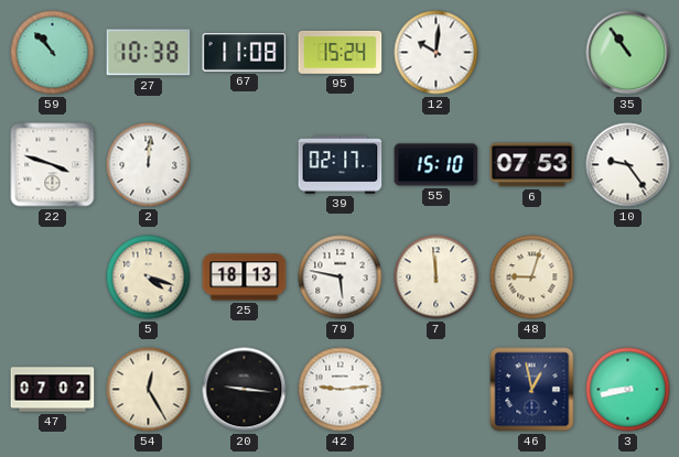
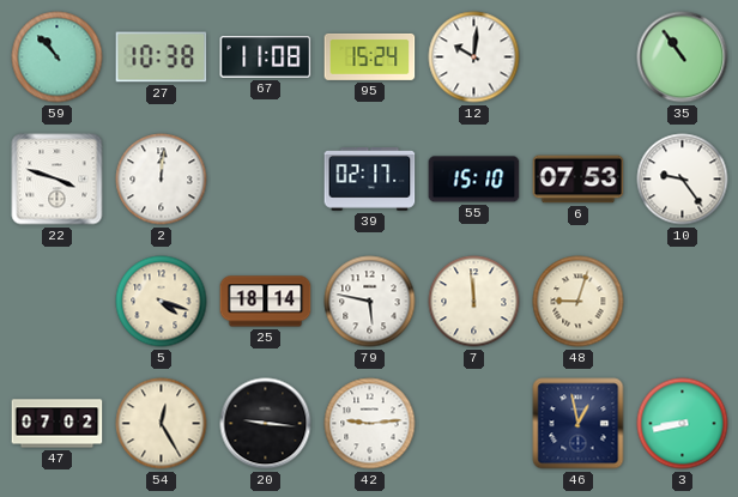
25: 18:13 -> 18:14 (266, 302)
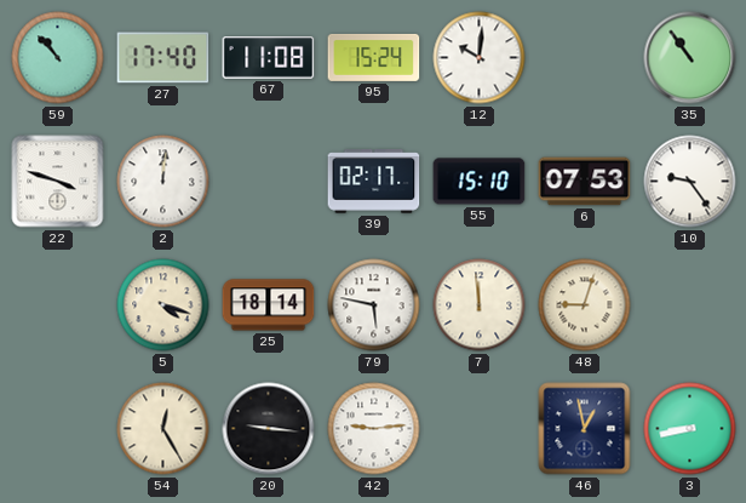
27: 10:38 -> 17:40 (163, 58)
47: 07:02 -> none (58, 424)
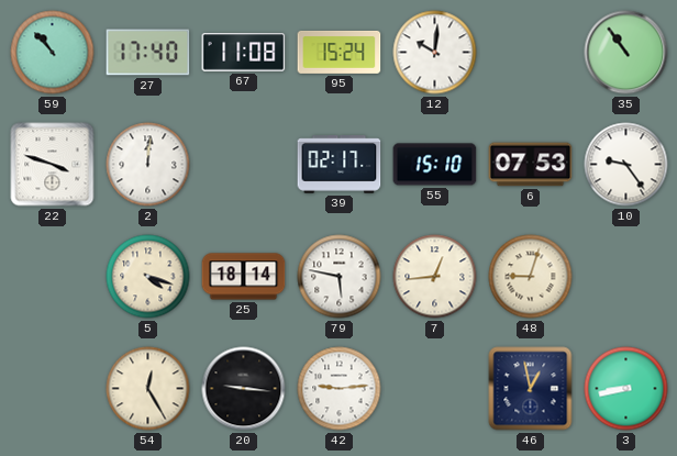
7: 11:59 -> 12:44 (435, 277)
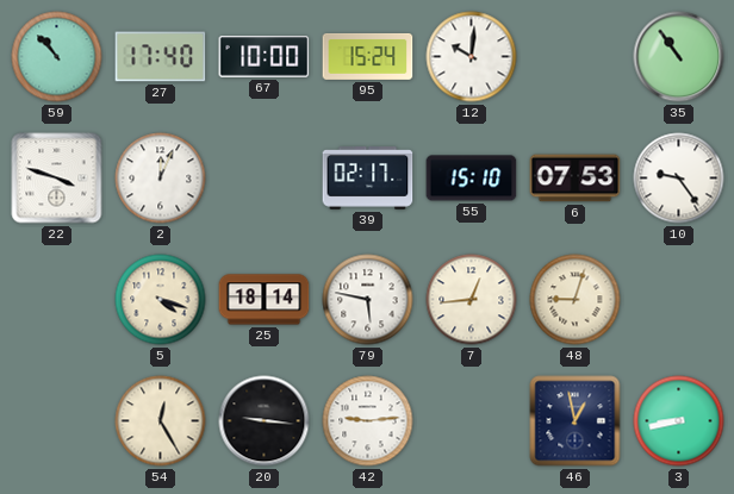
67: 11:08 -> 10:00 (265, 57)
2: 12:01 -> 12:04 (161, 179)
